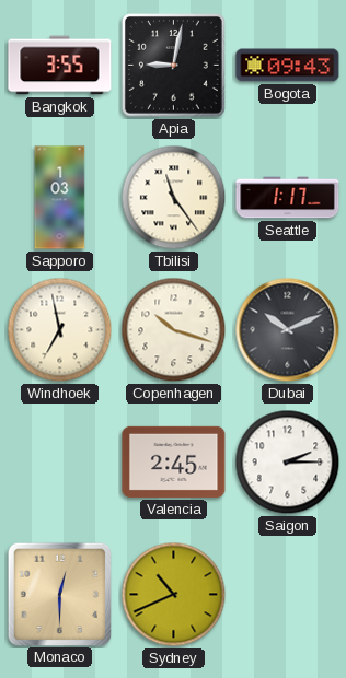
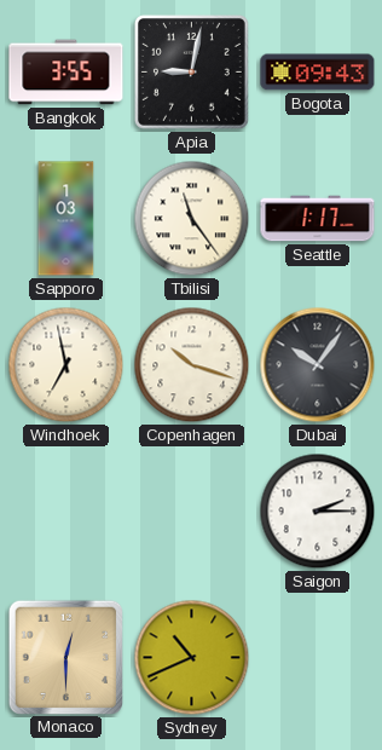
Dubai: 10:11 -> 10:06 (318, 365)
Valencia: 2:45 -> none (174, 461)
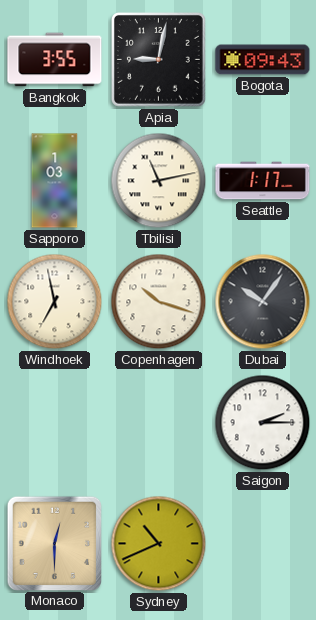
Tbilisi: 11:24 -> 11:13 (159, 181)
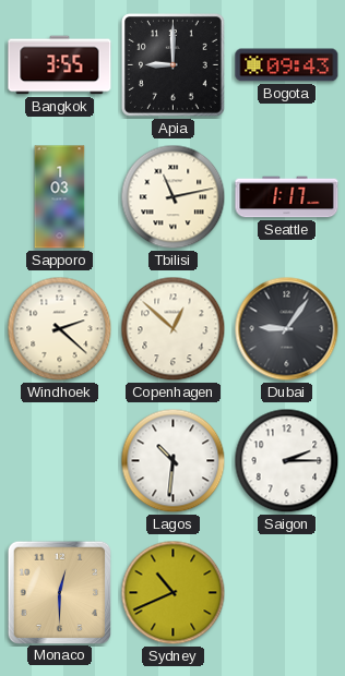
Apia: 9:02 -> 9:00 (172, 64)
Windhoek: 6:58 -> 2:22 (60, 329)
Copenhagen: 10:18 -> 12:52 (174, 329)
Dubai: 10:06 -> 9:06 (287, 329)
Lagos: none -> 10:31 (174, 461)
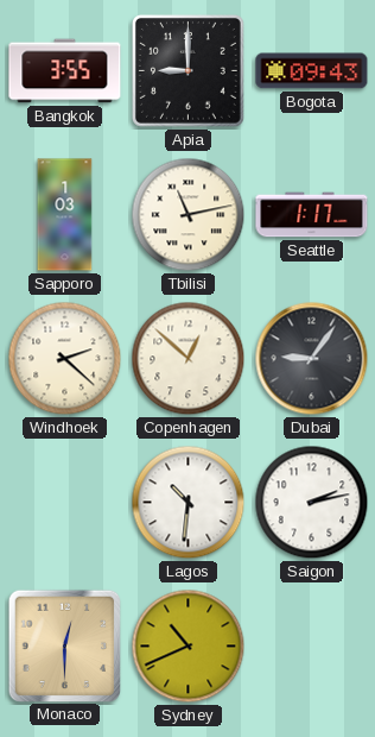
Saigon: 2:15 -> 2:13 (312, 503)
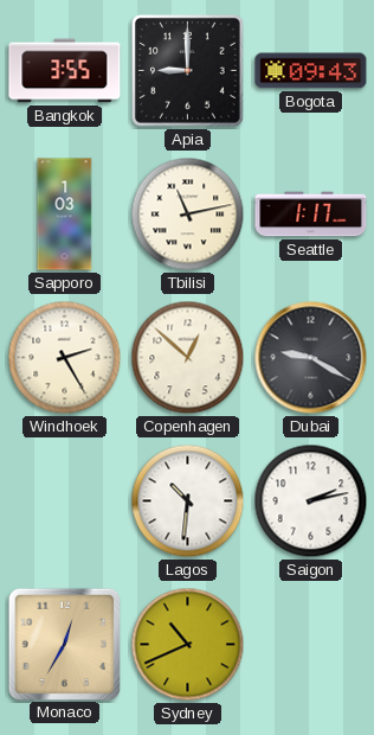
Windhoek: 2:22 -> 2:25 (65, 358)
Dubai: 9:06 -> 9:20 (311, 358)
Monaco: 12:30 -> 12:35 (64, 644)
